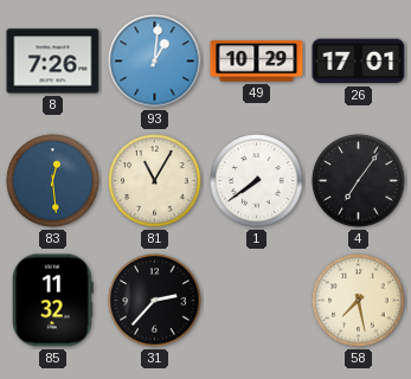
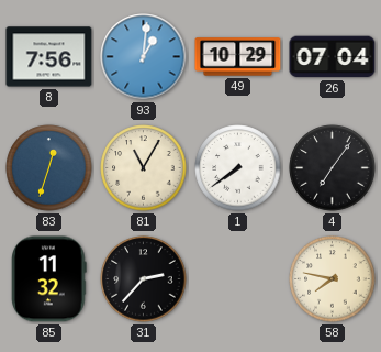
8: 7:26 -> 7:56 (49, 57)
26: 17:01 -> 07:04 (333, 57)
83: 12:29 -> 12:33 (49, 168)
58: 7:28 -> 7:47 (333, 279)
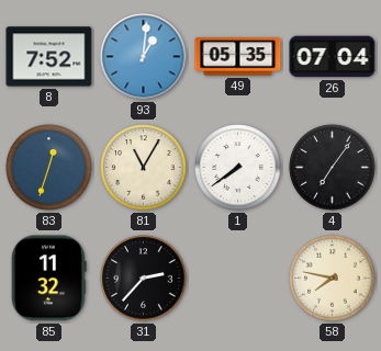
8: 7:56 -> 7:52 (49, 57)
49: 10:29 -> 05:35 (238, 57)
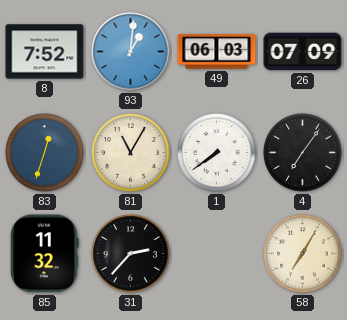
49: 05:35 -> 06:03 (217, 52)
26: 07:04 -> 07:09 (303, 52)
58: 7:47 -> 7:05 (303, 254)
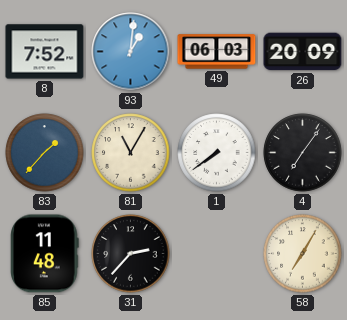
26: 07:09 -> 20:09 (303, 52)
83: 12:33 -> 1:37 (45, 153)
85: 11:32 -> 11:48 (45, 254)
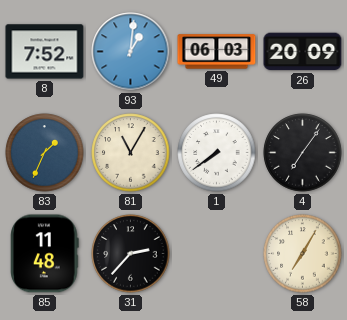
83: 1:37 -> 1:34 (45, 153)
